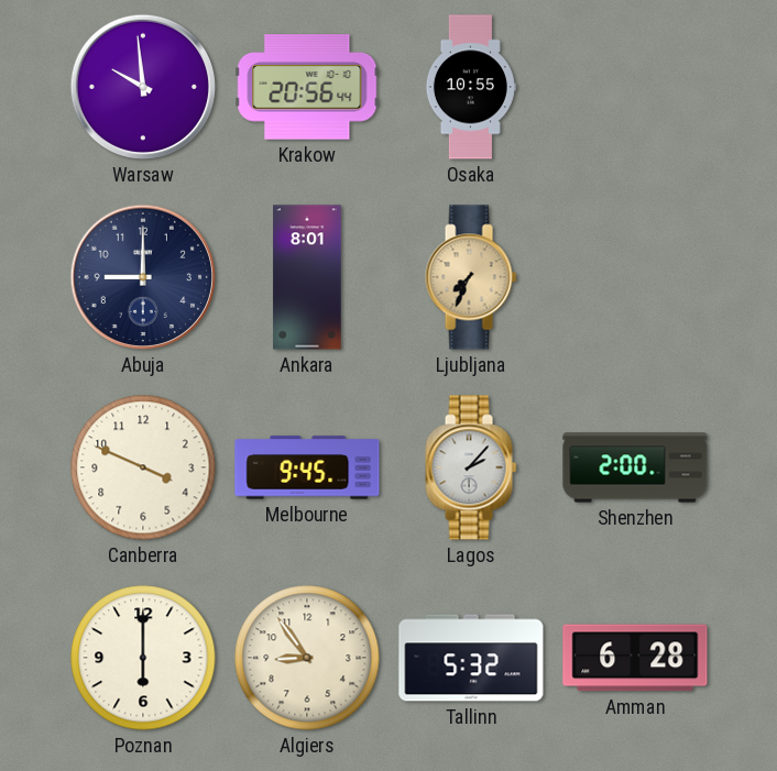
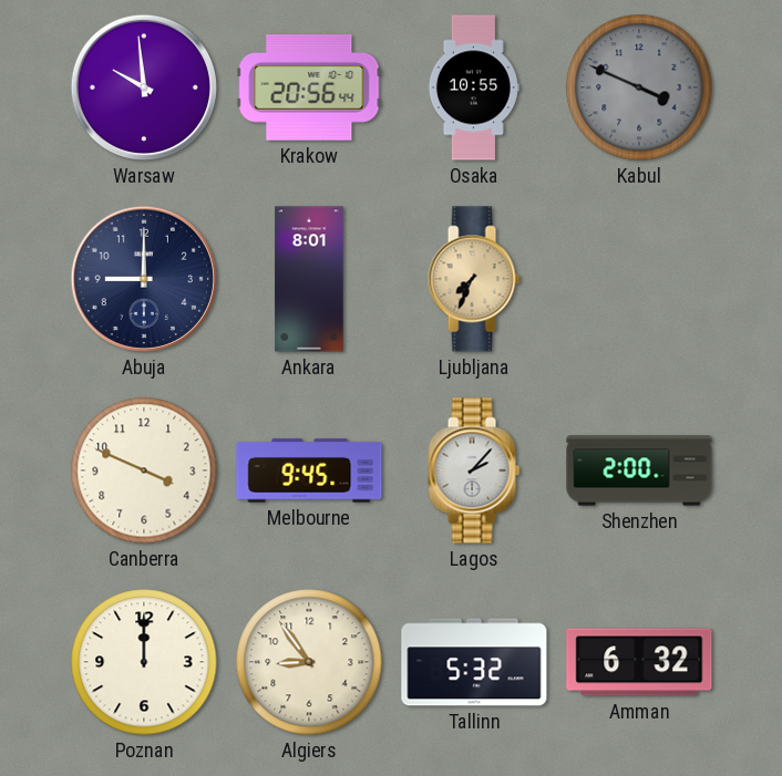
Kabul: none -> 3:49 (639, 87)
Poznan: 6:00 -> 12:00 (144, 662)
Amman: 6:28 -> 6:32 (639, 662)
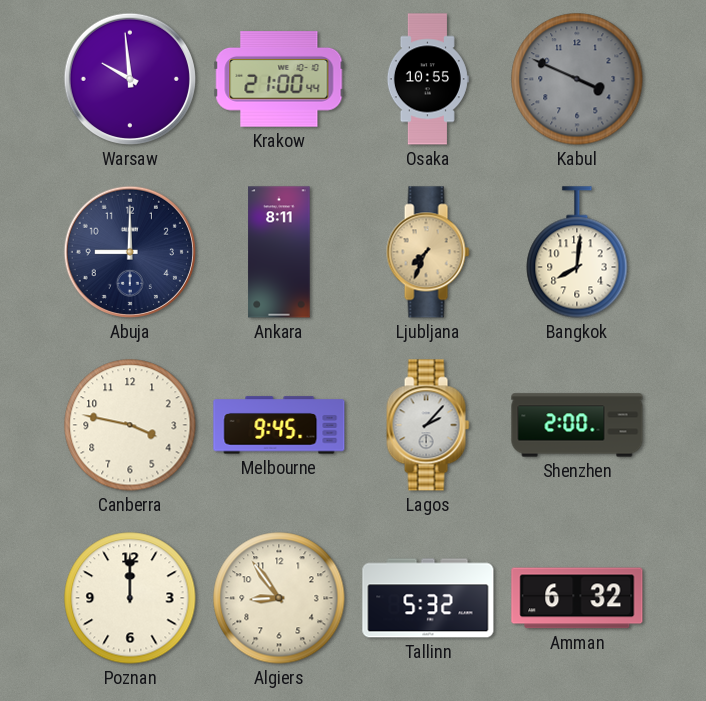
Krakow: 20:56 -> 21:00 (279, 79)
Ankara: 8:01 -> 8:11 (279, 252)
Bangkok: none -> 8:01 (577, 252)
Canberra: 3:49 -> 3:47 (130, 425)
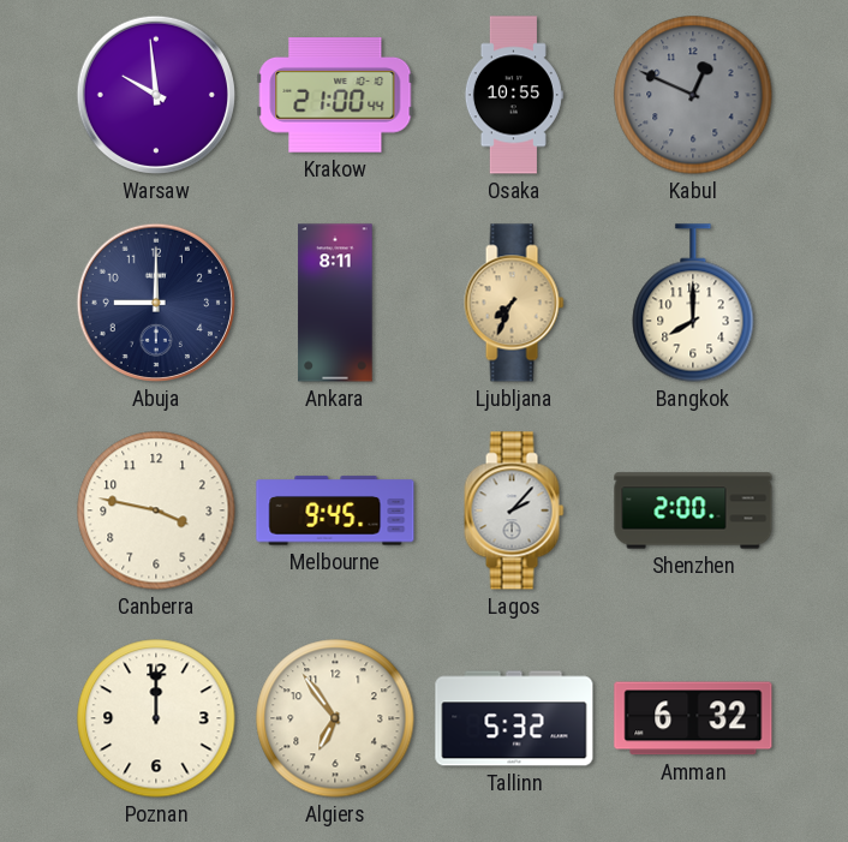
Kabul: 3:49 -> 12:49 (693, 95)
Bangkok: 8:01 -> 8:00 (693, 303)
Algiers: 8:54 -> 6:54 (335, 718)
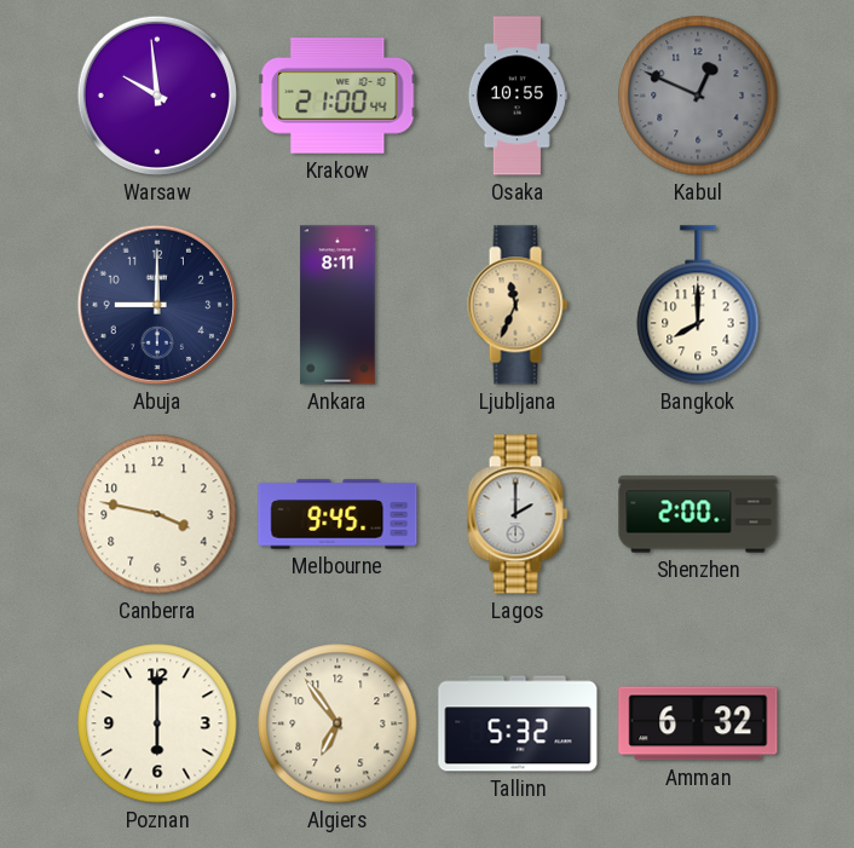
Ljubljana: 7:34 -> 11:34 (518, 305)
Lagos: 2:07 -> 2:00 (518, 514)
Poznan: 12:00 -> 6:00 (157, 723)
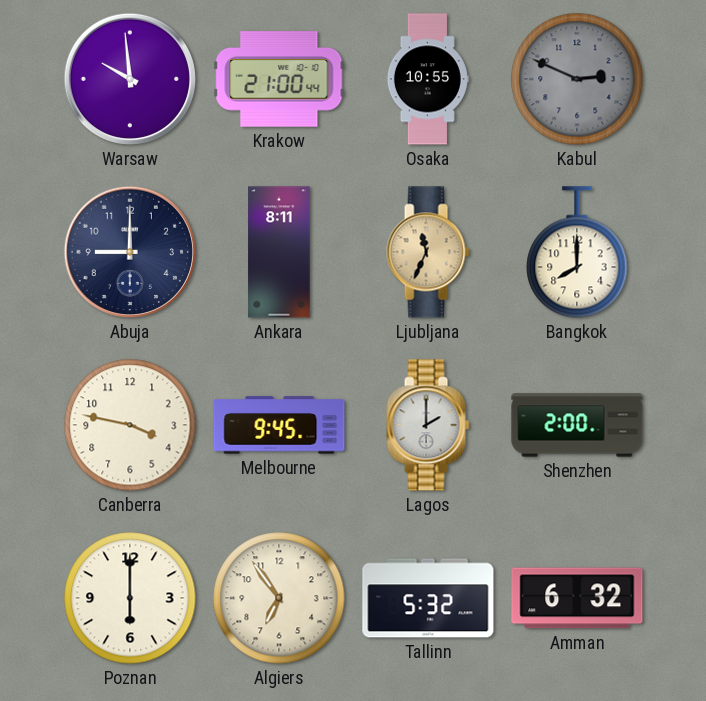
Kabul: 12:49 -> 2:49 (577, 79)
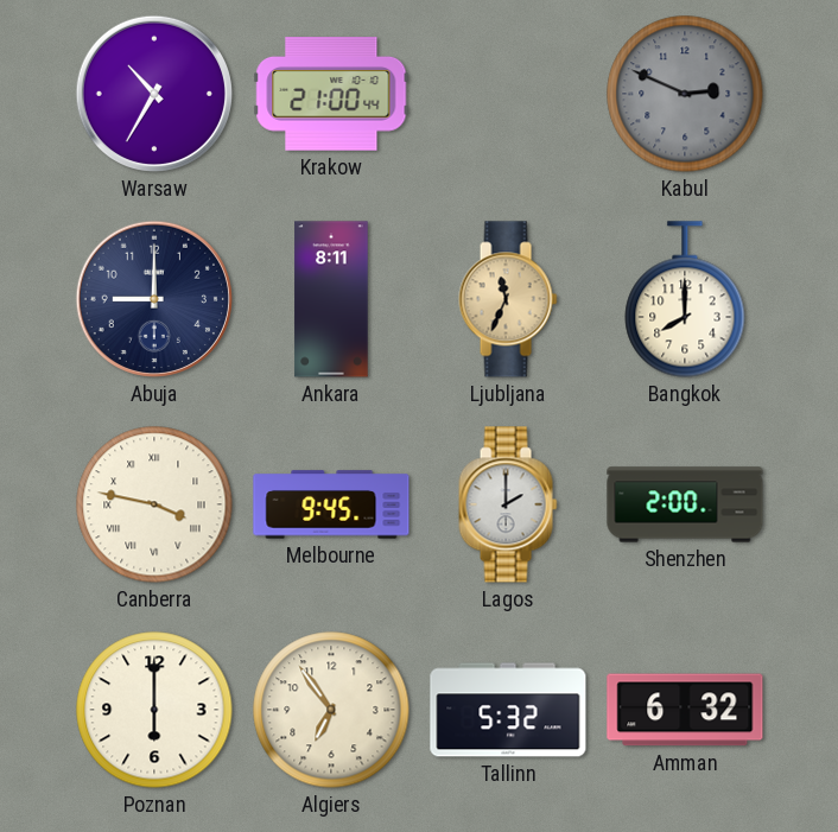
Warsaw: 9:59 -> 10:35 (154, 94)
Osaka: 10:55 -> none (427, 79)
Canberra numerals: Arabic -> Roman (154, 504)
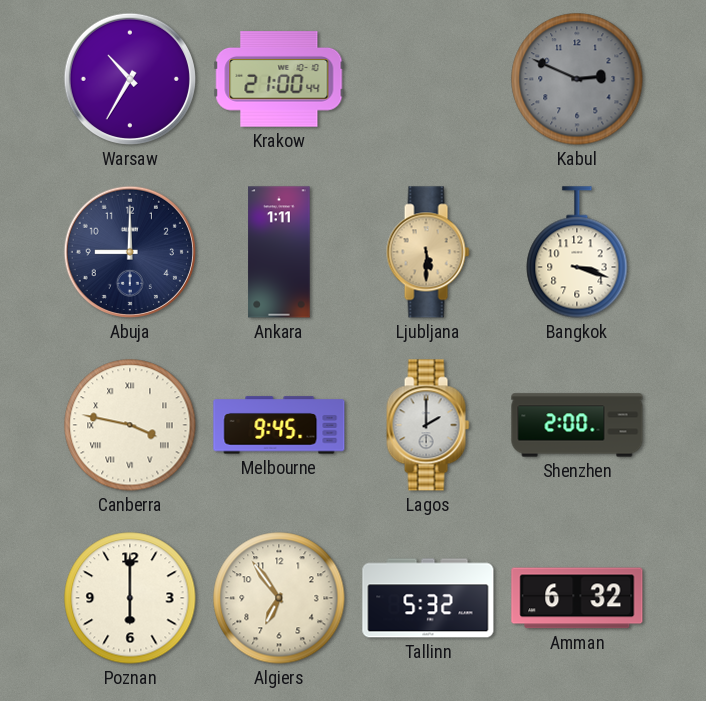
Ankara: 8:11 -> 1:11 (279, 252)
Ljubljana: 11:34 -> 5:30 (428, 252)
Bangkok: 8:00 -> 3:18 (577, 252)
